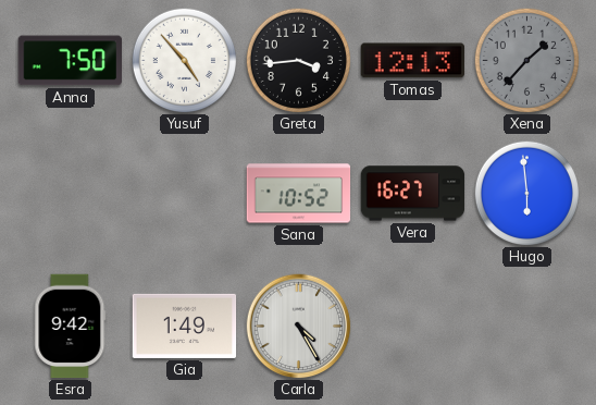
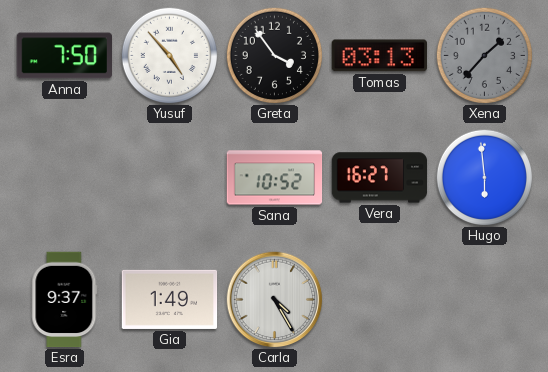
Greta: 3:44 -> 3:54 (274, 55)
Tomas: 12:13 -> 03:13 (379, 56)
Esra: 9:42 -> 9:37 (65, 300)
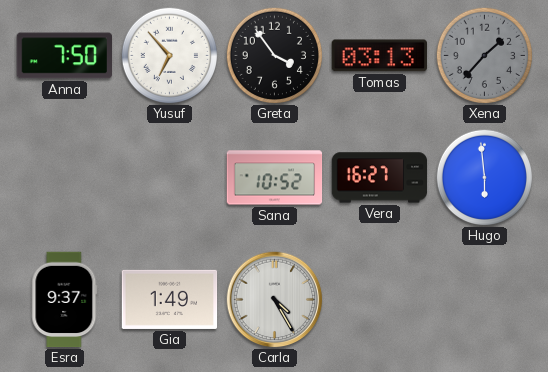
Yusuf: 4:53 -> 6:53 (169, 55)
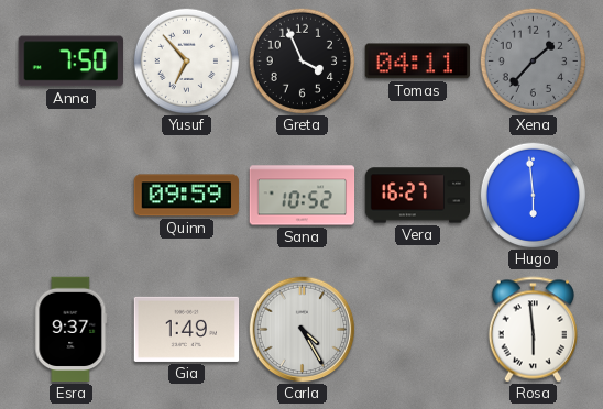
Greta: 3:54 -> 3:56 (301, 60)
Tomas: 03:13 -> 04:11 (417, 62)
Quinn: none -> 09:59 (187, 196)
Rosa: none -> 5:59 (533, 330)
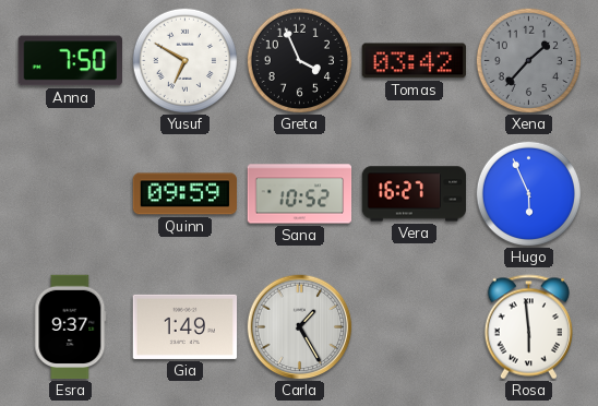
Yusuf: 6:53 -> 6:50 (184, 60)
Tomas: 04:11 -> 03:42 (414, 61)
Hugo: 5:59 -> 5:56 (528, 193)
Carla: 4:25 -> 1:25 (300, 327)
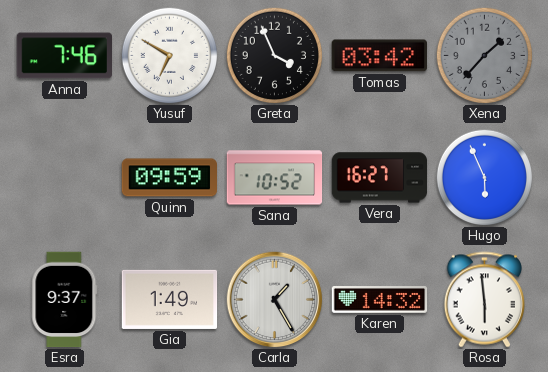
Anna: 7:50 -> 7:46 (64, 56)
Karen: none -> 14:32 (380, 300)
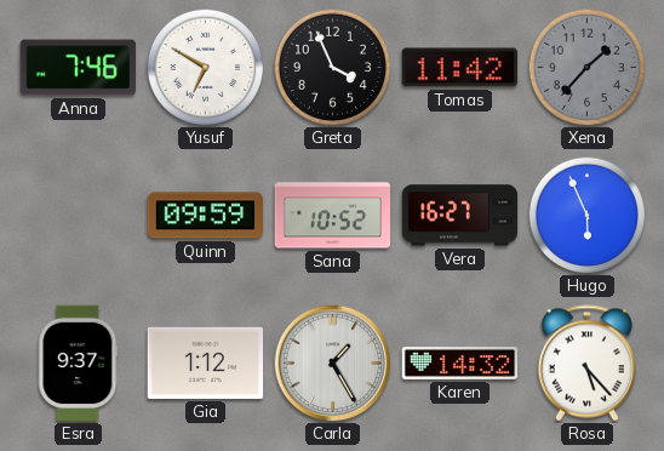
Tomas: 03:42 -> 11:42 (459, 68)
Gia: 1:49 -> 1:12 (206, 362)
Rosa: 5:59 -> 5:23 (586, 364)
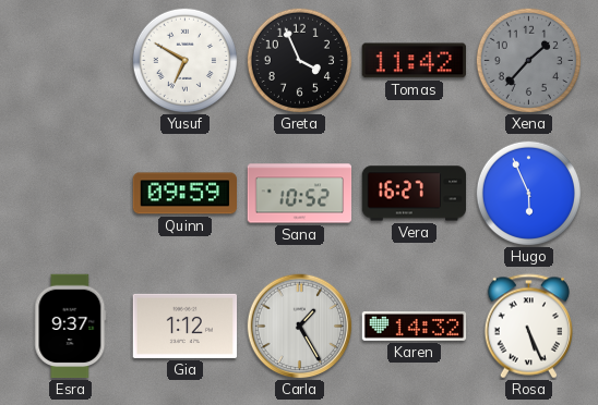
Anna: 7:46 -> none (78, 68)
Rosa: 5:23 -> 5:26 (528, 327)
